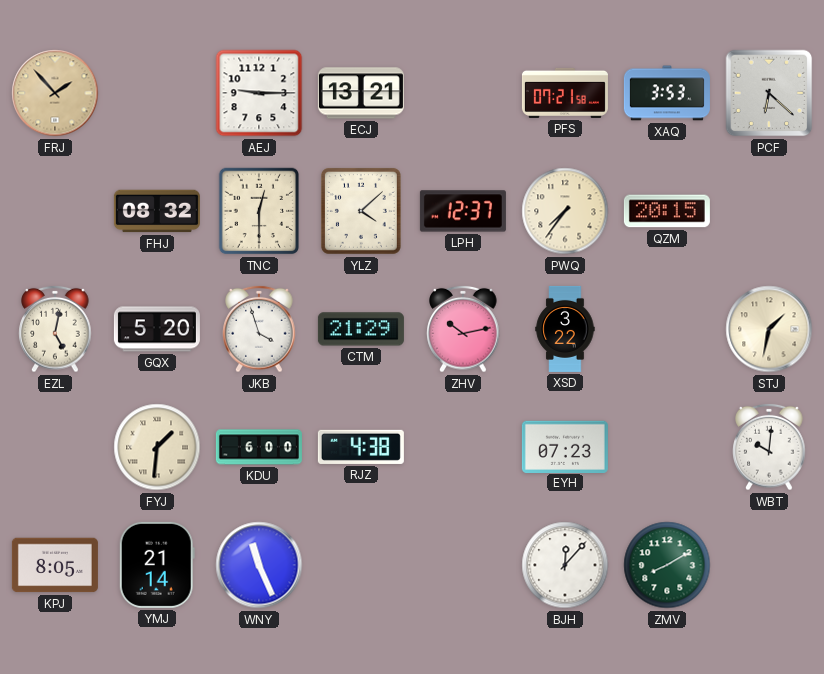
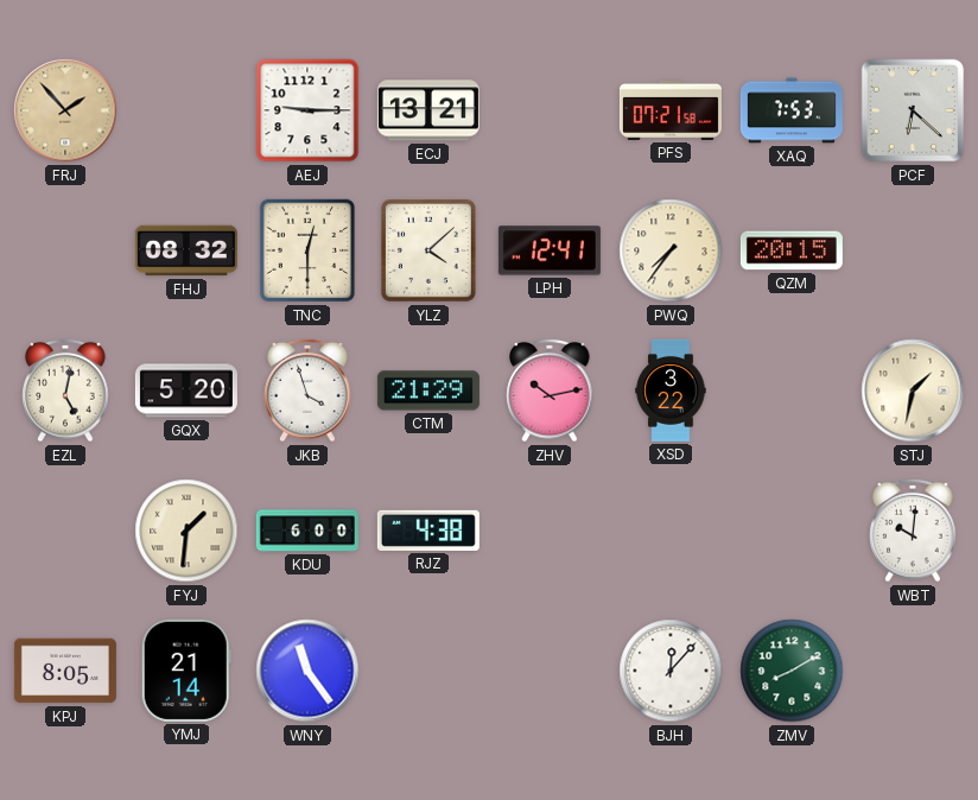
XAQ: 3:53 -> 7:53 (792, 110)
LPH: 12:37 -> 12:41 (550, 250)
EYH: 07:23 -> none (565, 446)
WNY: 11:26 -> 11:24 (307, 671)
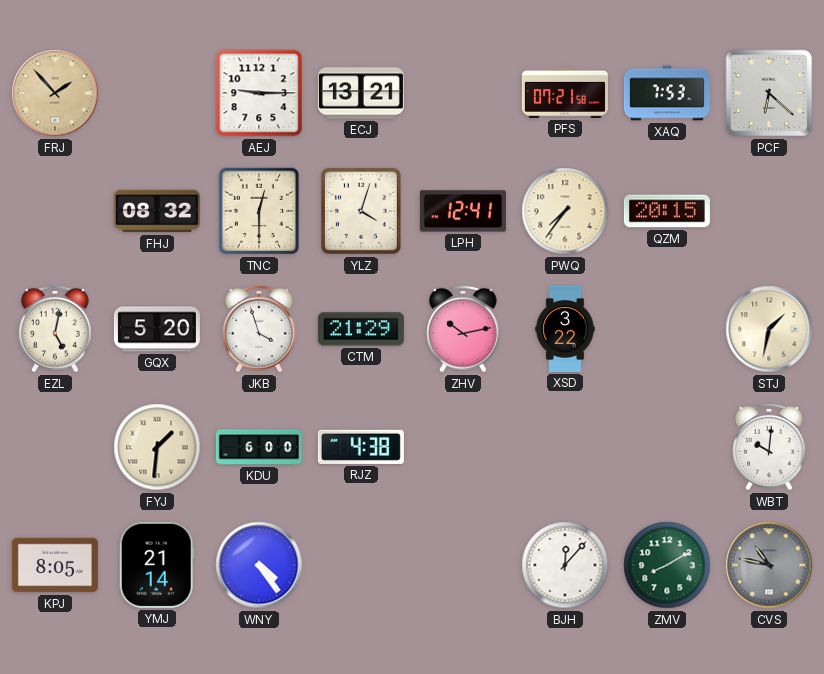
YLZ: 4:08 -> 4:03 (361, 211)
WNY: 11:24 -> 4:24 (259, 565)
CVS: none -> 10:47 (769, 565)
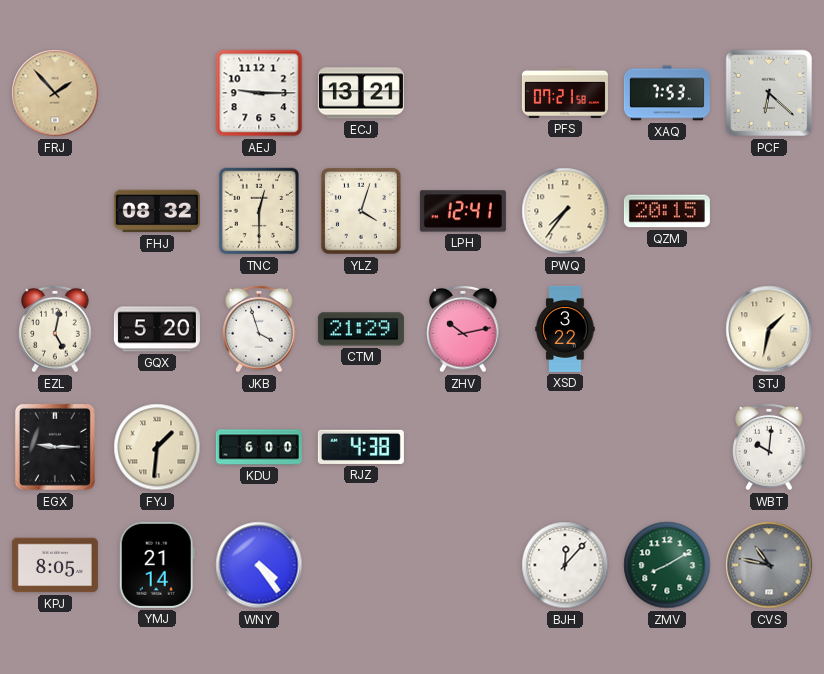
EGX: none -> 9:15 (55, 447)
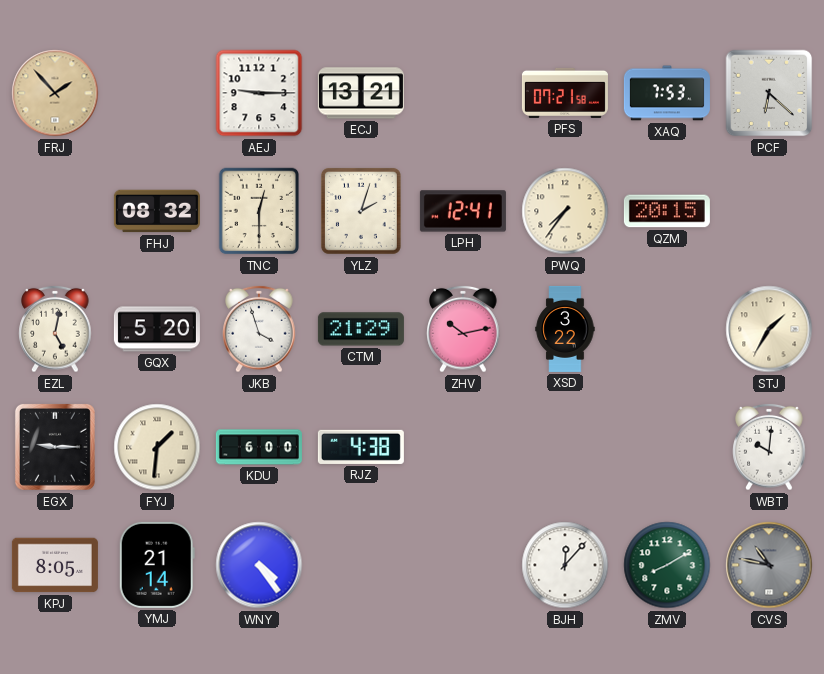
YLZ: 4:03 -> 2:03 (361, 211)
STJ: 1:32 -> 1:35 (769, 329)
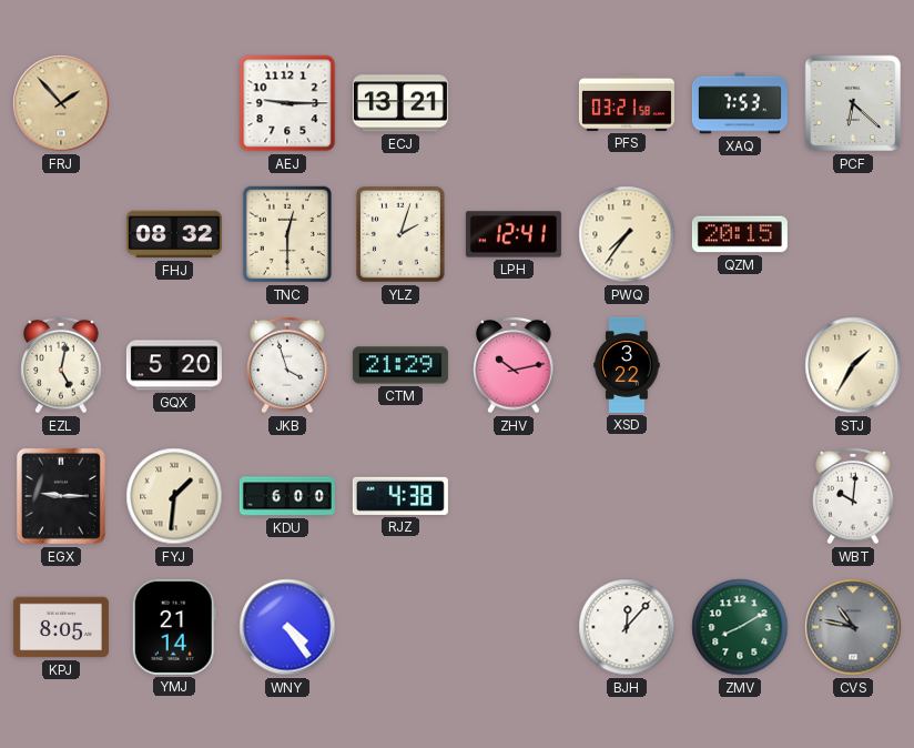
PFS: 07:21 -> 03:21 (627, 103)
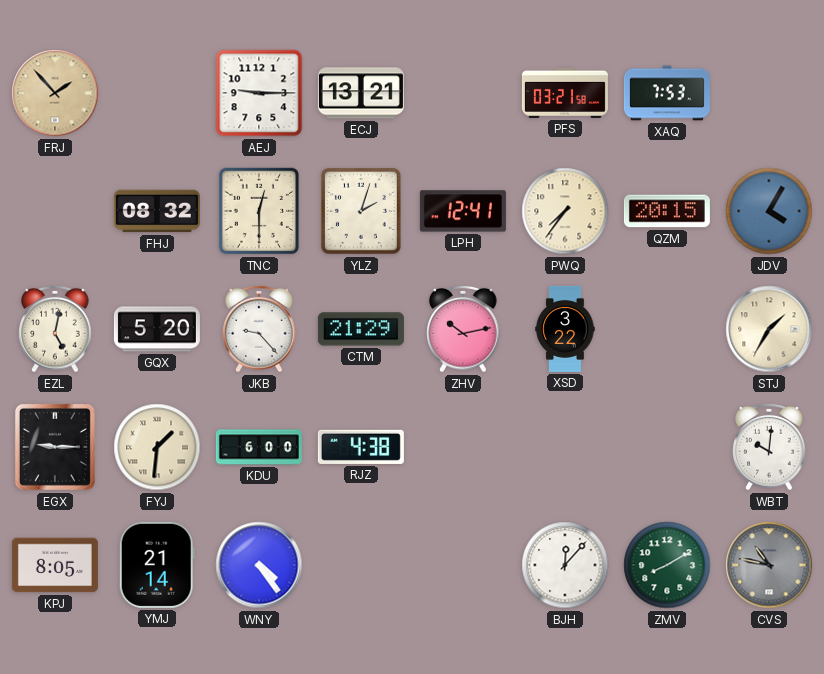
PCF: 6:22 -> none (853, 103)
JDV: none -> 4:05 (769, 211)
JKB: 3:57 -> 9:23 (259, 329)
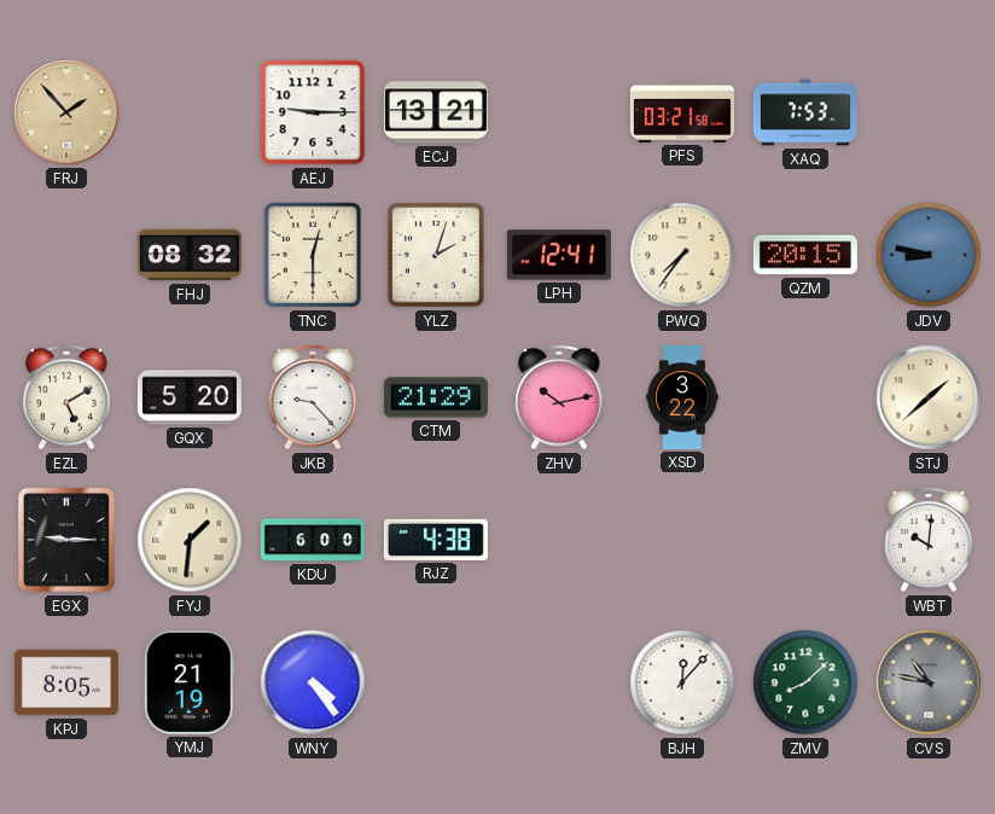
JDV: 4:05 -> 8:47 (929, 255)
EZL: 5:02 -> 5:10 (66, 397)
STJ: 1:35 -> 1:38 (929, 397)
YMJ: 21:14 -> 21:19 (190, 682)
ZMV: 8:10 -> 8:08 (805, 682)
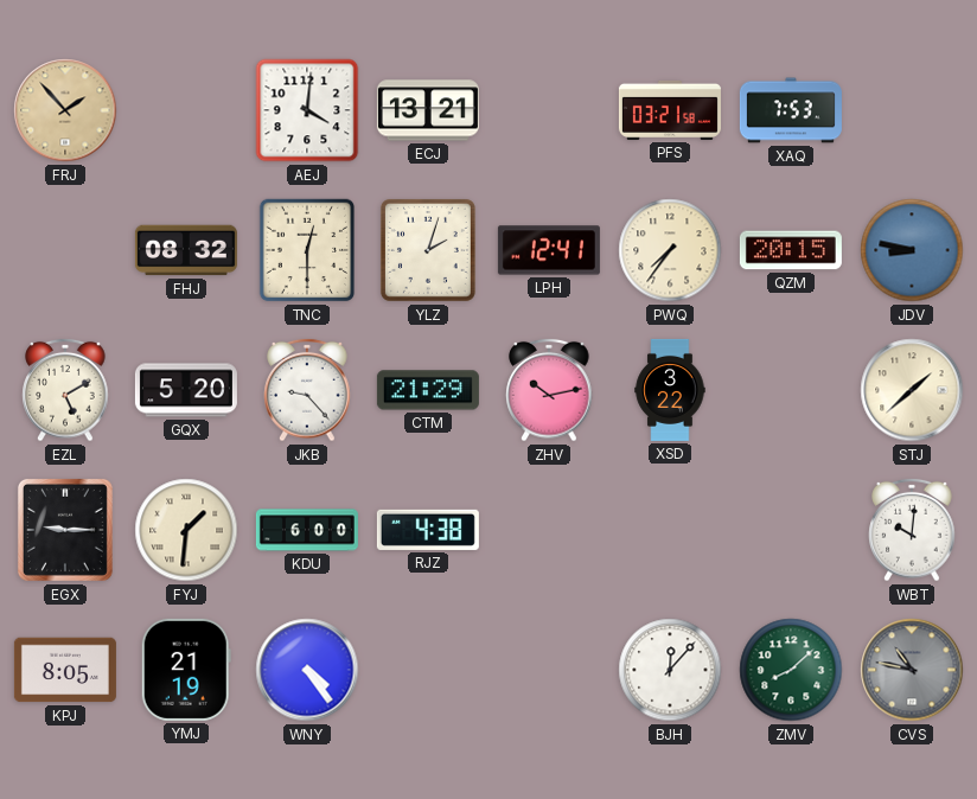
AEJ: 9:15 -> 4:01 (307, 110)
